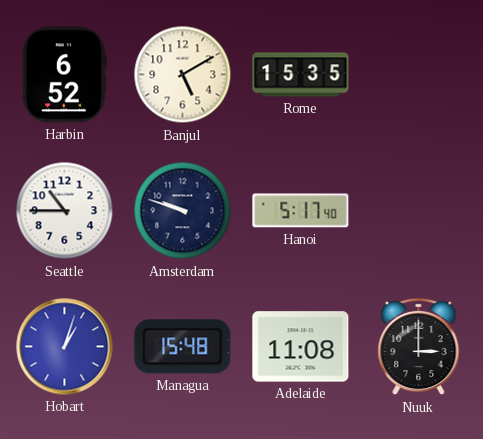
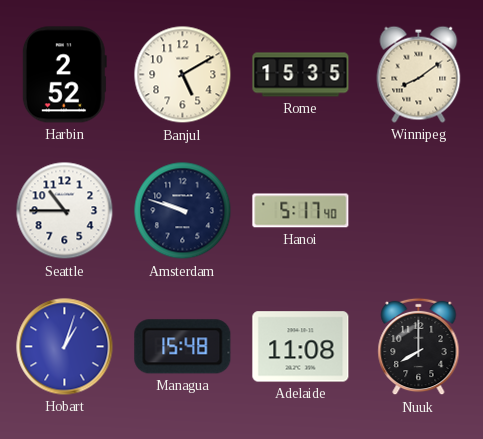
Harbin: 6:52 -> 2:52 (64, 75)
Winnipeg: none -> 8:09 (419, 74)
Nuuk: 3:00 -> 8:00 (419, 347)
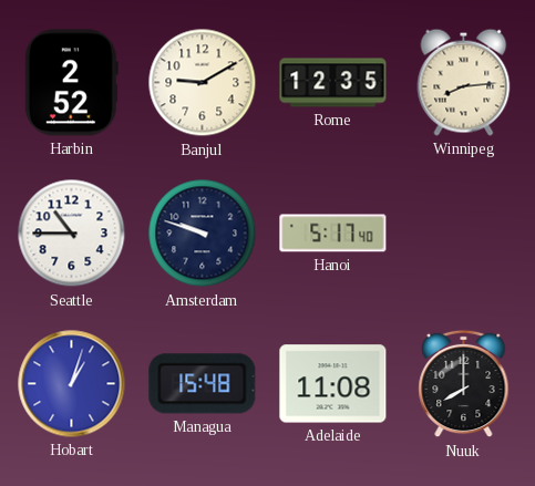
Banjul: 5:10 -> 9:10 (203, 83)
Rome: 15:35 -> 12:35 (333, 83)
Winnipeg: 8:09 -> 8:14 (464, 82)
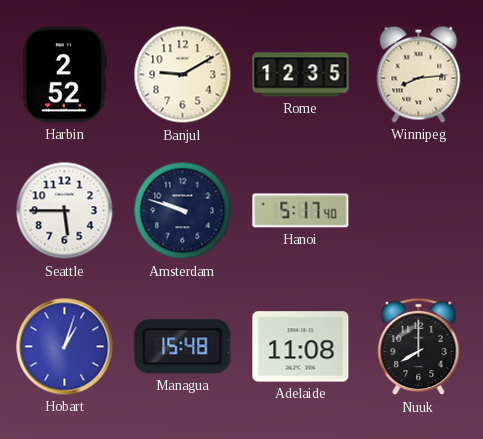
Seattle: 10:45 -> 5:45 (65, 211)
